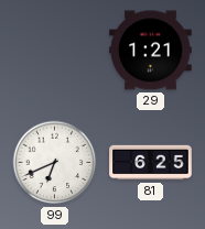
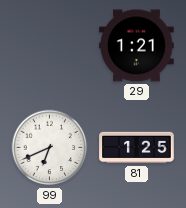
81: 6:25 -> 1:25 (137, 148)
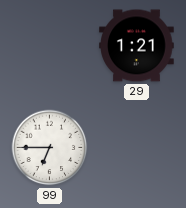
99: 6:41 -> 6:45 (50, 148)
81: 1:25 -> none (137, 148)
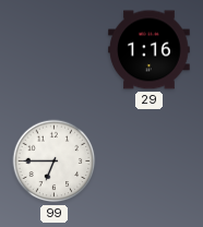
29: 1:21 -> 1:16 (150, 50)
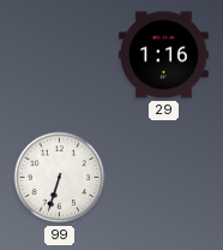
99: 6:45 -> 6:33 (60, 178)
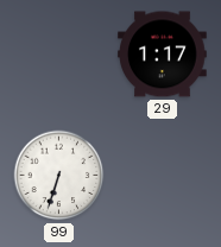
29: 1:16 -> 1:17 (163, 55)
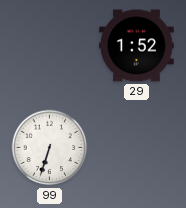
29: 1:17 -> 1:52 (137, 46)
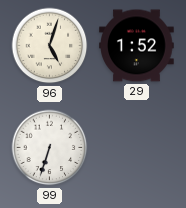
96: none -> 5:03 (50, 46)
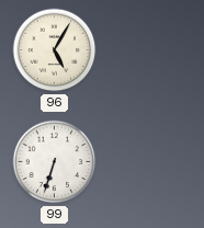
96: 5:03 -> 5:05 (55, 50)
29: 1:52 -> none (137, 46)
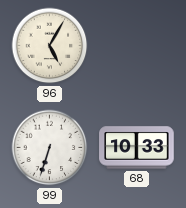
68: none -> 10:33 (137, 148)
